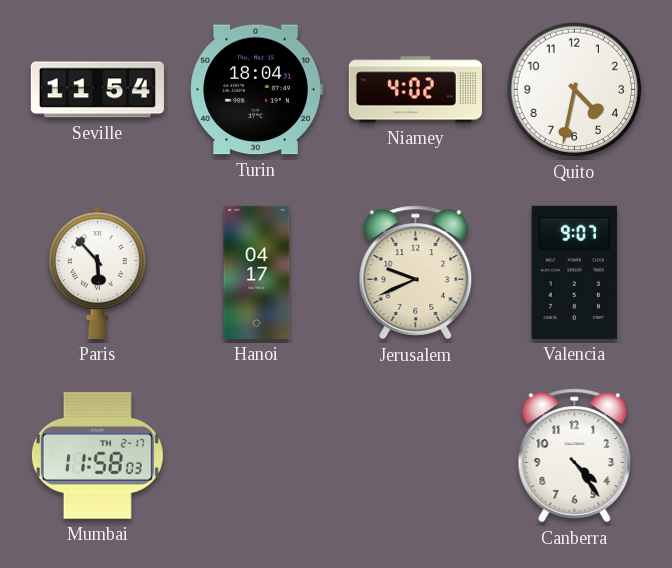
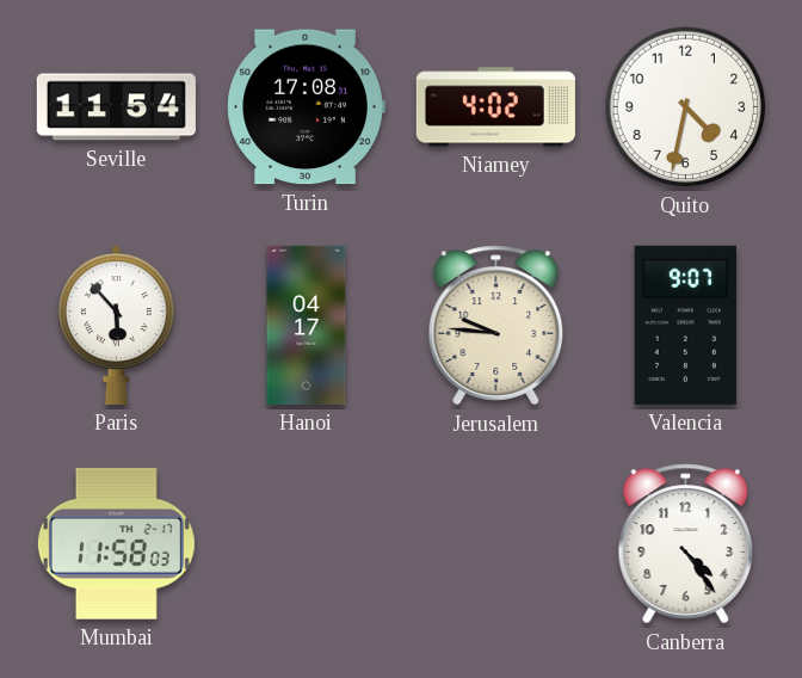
Turin: 18:04 -> 17:08 (306, 107)
Jerusalem: 9:41 -> 9:46 (496, 326)
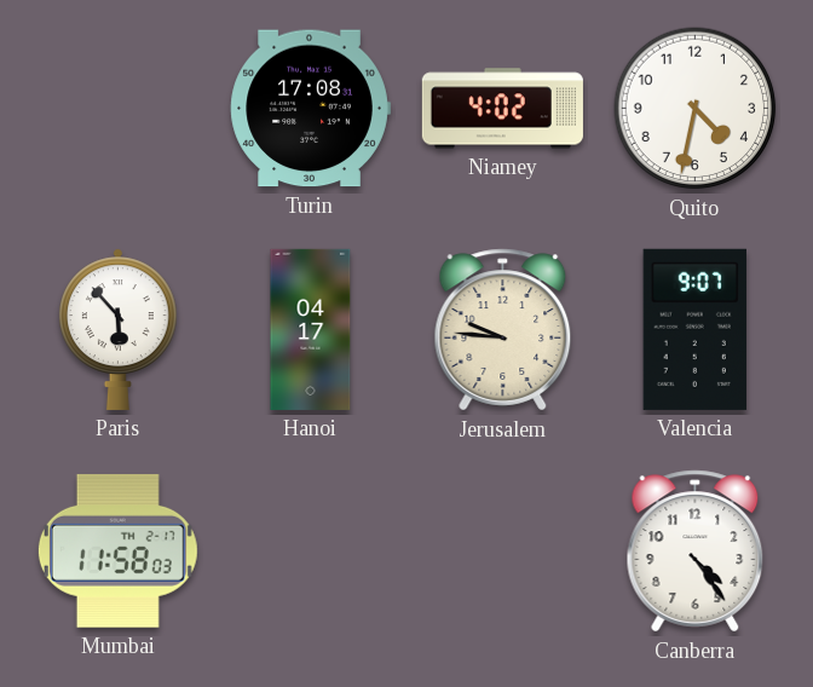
Seville: 11:54 -> none (116, 107)
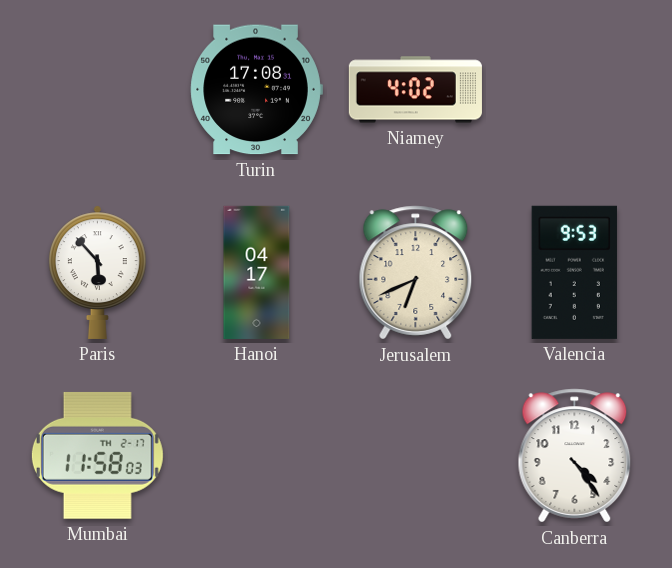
Quito: 4:32 -> none (696, 109)
Jerusalem: 9:46 -> 6:41 (416, 273)
Valencia: 9:07 -> 9:53 (574, 272)
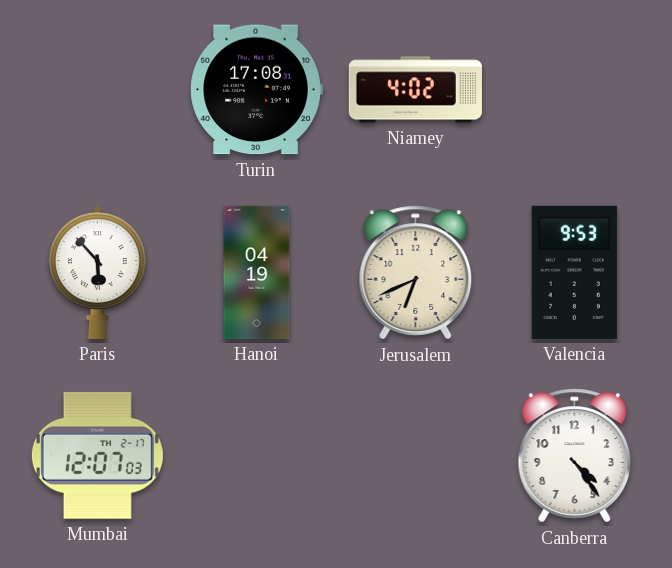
Hanoi: 04:17 -> 04:19 (257, 272)
Mumbai: 11:58 -> 12:07 (97, 455)
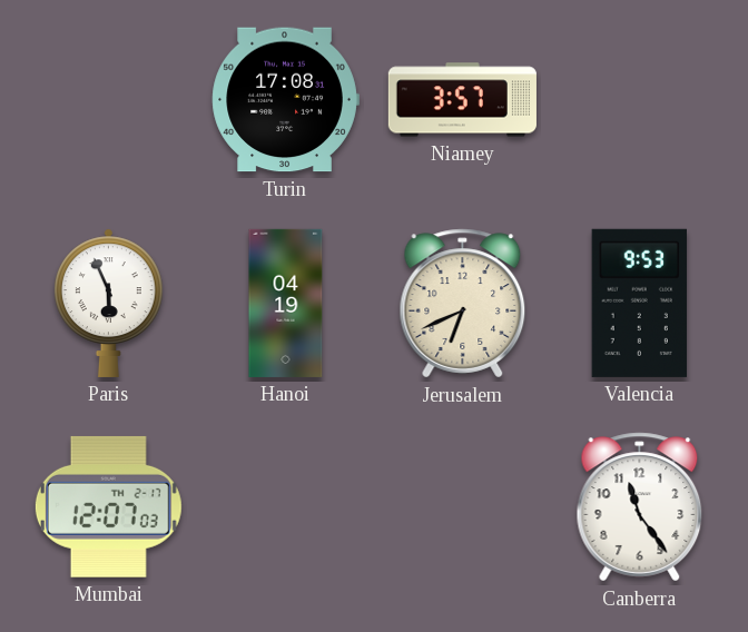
Niamey: 4:02 -> 3:57 (462, 100)
Paris: 5:53 -> 5:56 (108, 303)
Canberra: 4:24 -> 11:24 (640, 507)
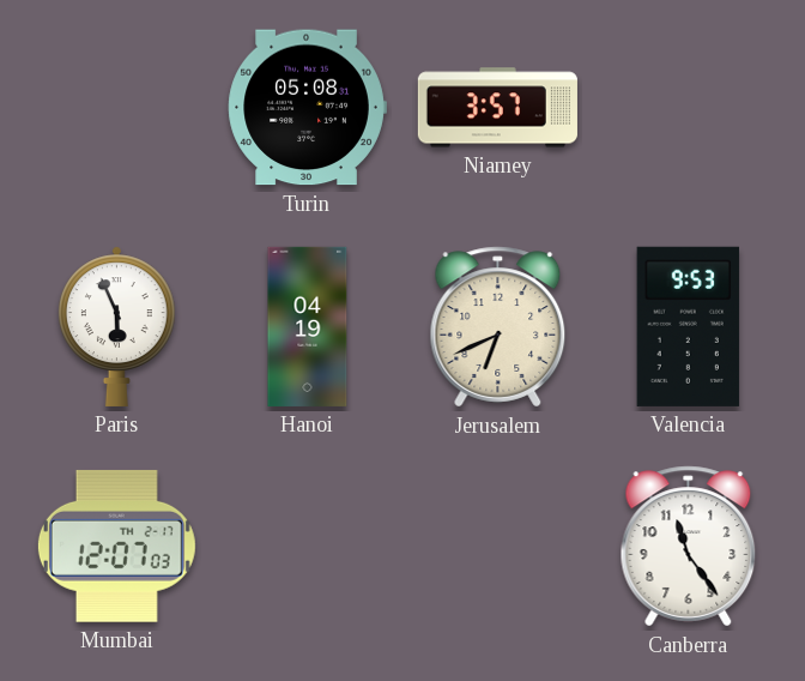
Turin: 17:08 -> 05:08 (307, 108)
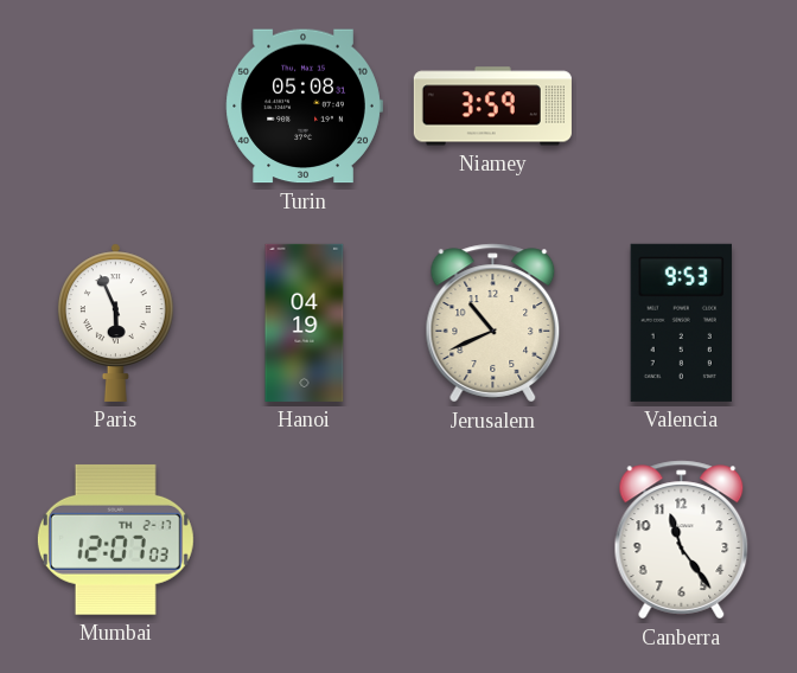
Niamey: 3:57 -> 3:59 (492, 107)
Jerusalem: 6:41 -> 10:41 (493, 323)
